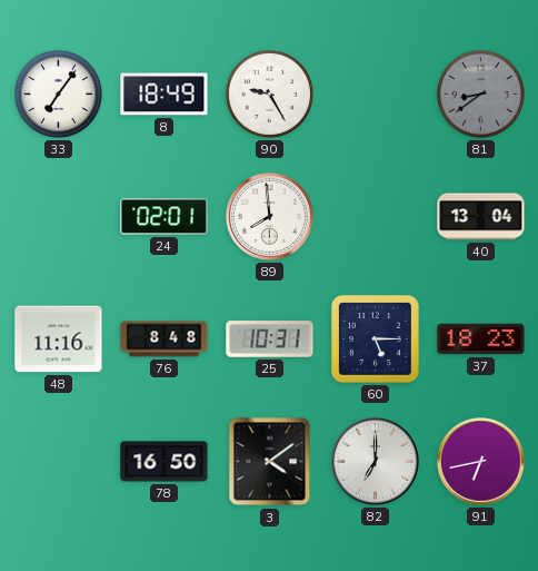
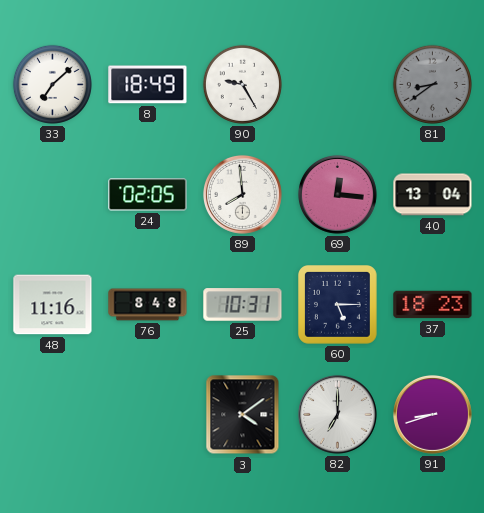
33: 7:06 -> 7:08 (52, 84)
24: 02:01 -> 02:05 (148, 195)
69: none -> 12:16 (337, 194)
78: 16:50 -> none (165, 462)
91: 6:43 -> 8:42 (432, 414)
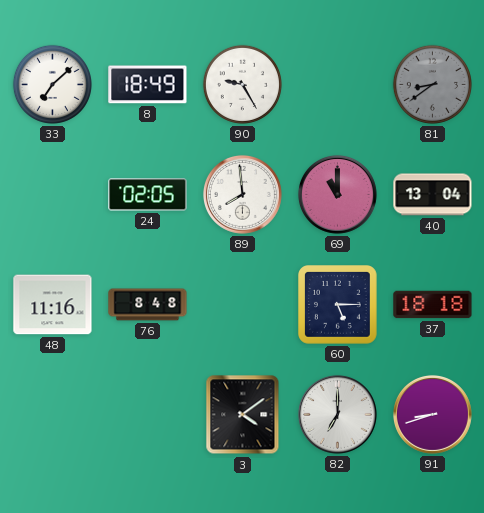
69: 12:16 -> 11:00 (337, 194)
25: 10:31 -> none (243, 305)
37: 18:23 -> 18:18 (433, 305)
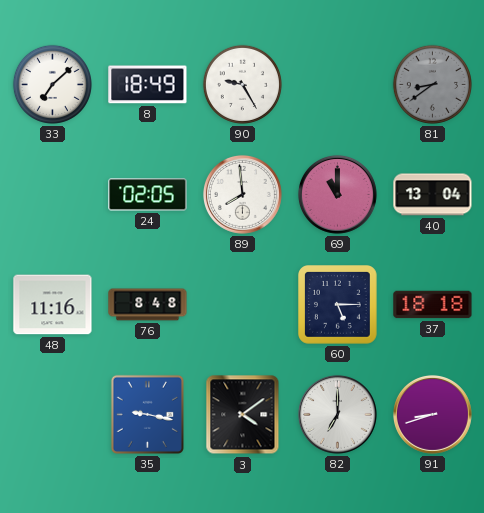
35: none -> 9:17 (147, 414)
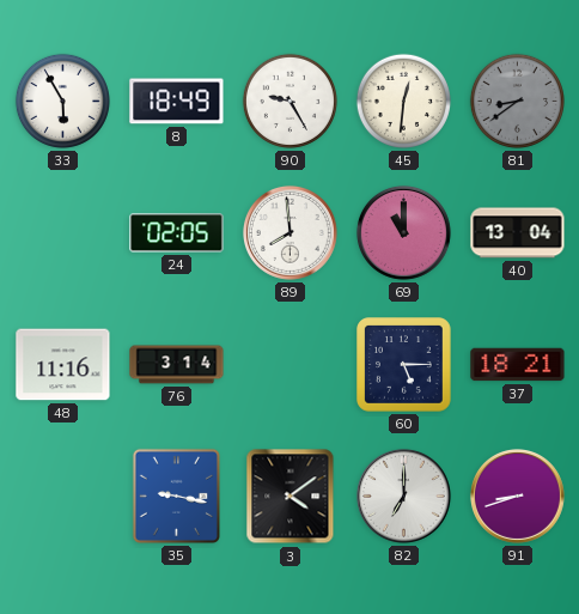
33: 7:08 -> 5:55 (62, 101)
45: none -> 12:31 (403, 101)
76: 8:48 -> 3:14 (177, 365)
37: 18:18 -> 18:21 (518, 365)
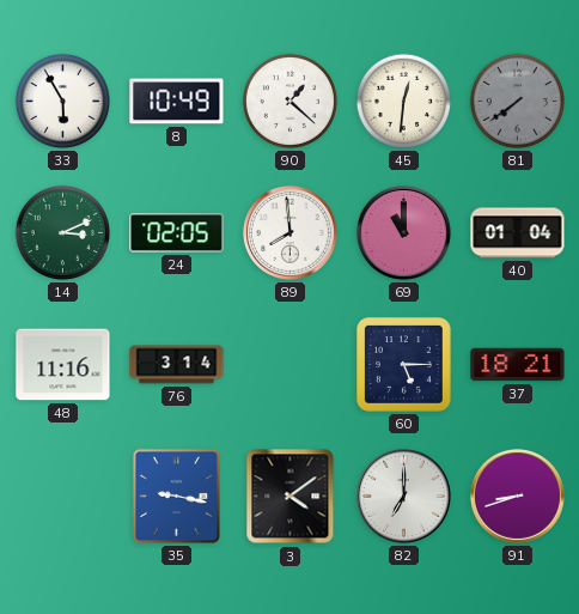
8: 18:49 -> 10:49 (177, 102)
90: 9:25 -> 1:22 (289, 101)
81: 8:39 -> 7:39 (517, 101)
14: none -> 3:11 (62, 232)
40: 13:04 -> 01:04 (518, 233)
